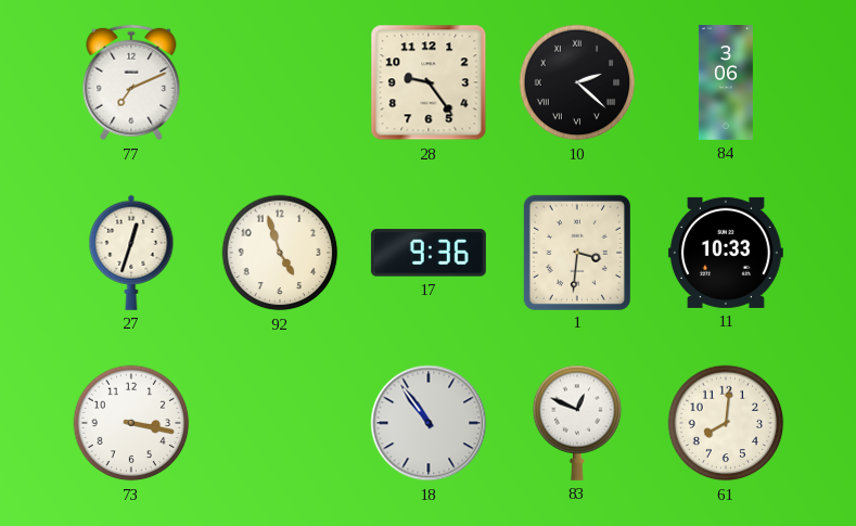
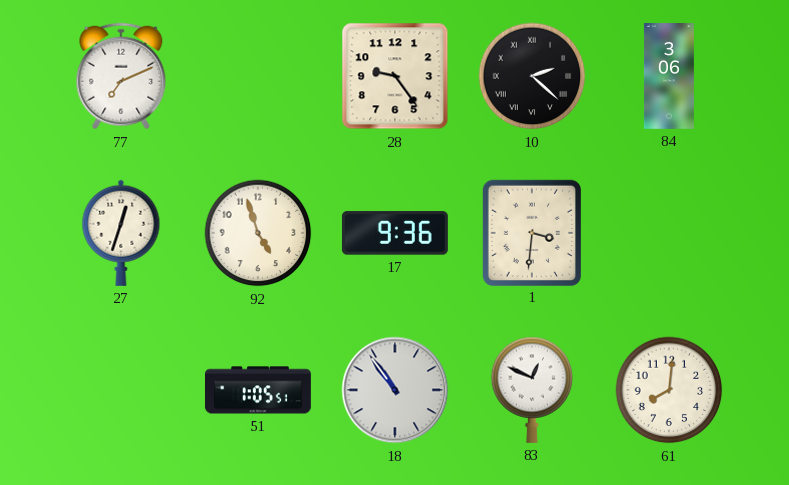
11: 10:33 -> none (726, 253)
73: 3:17 -> none (131, 423)
51: none -> 1:05 (258, 390)
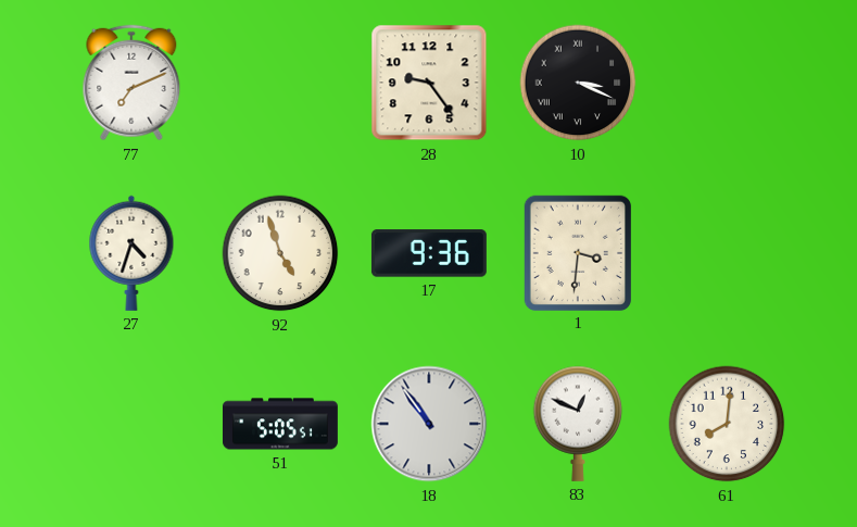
10: 2:22 -> 3:19 (578, 83)
84: 3:06 -> none (669, 77)
27: 12:33 -> 4:33 (131, 253)
51: 1:05 -> 5:05 (280, 424)
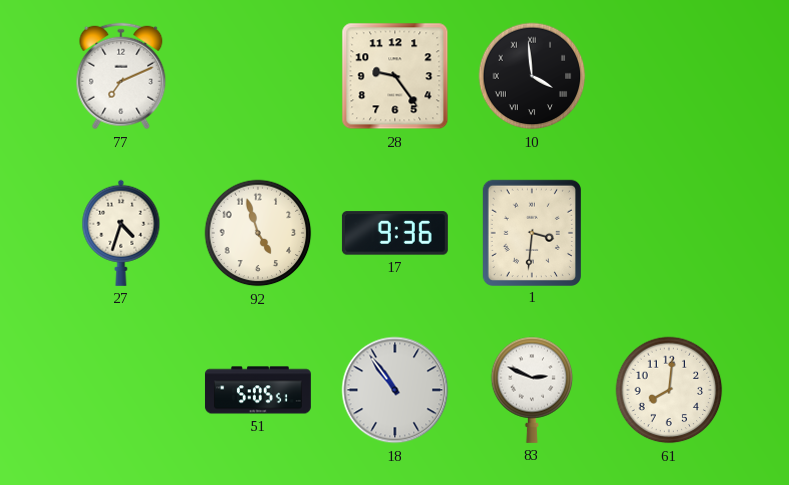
10: 3:19 -> 3:59 (532, 76)
83: 12:49 -> 2:49 (532, 390)
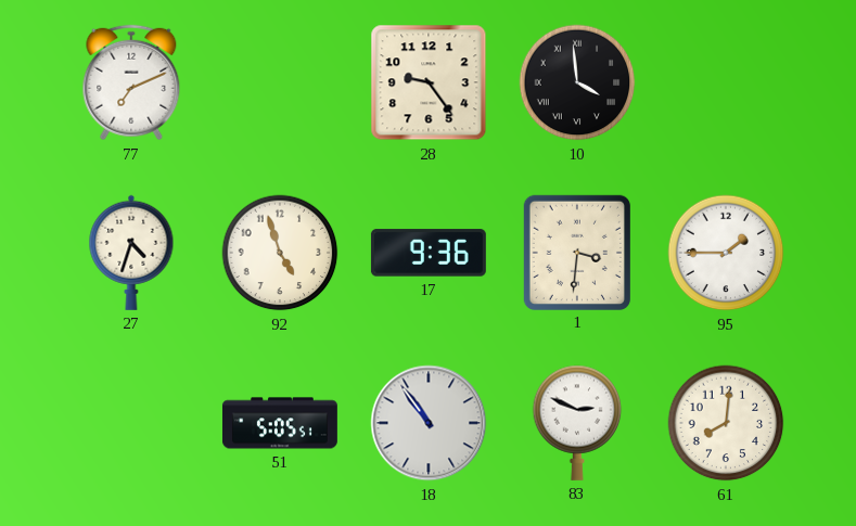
95: none -> 1:45 (726, 253)
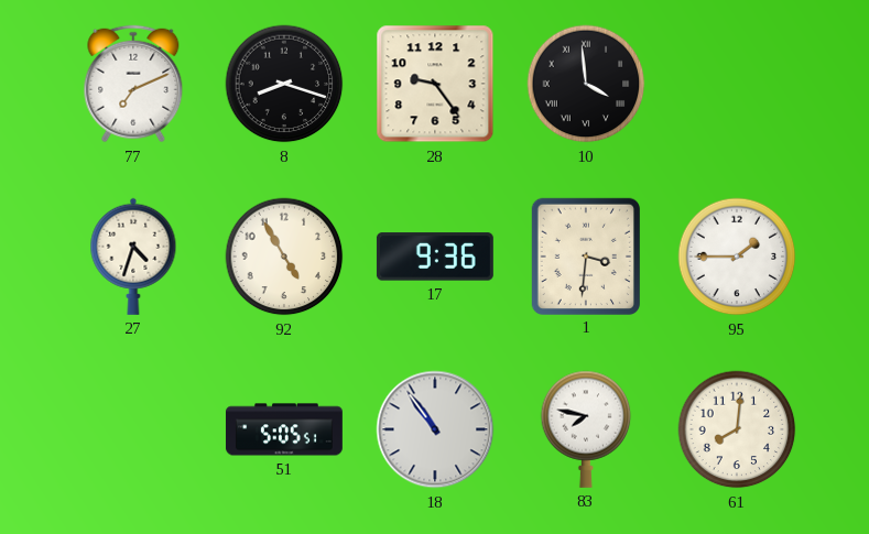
8: none -> 8:18 (284, 84)
92: 4:57 -> 4:55 (284, 257)
83: 2:49 -> 7:47 (586, 429)
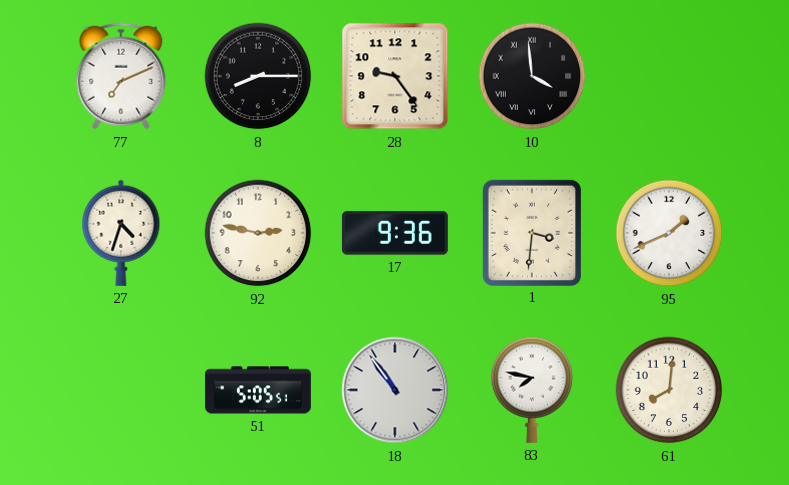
8: 8:18 -> 8:15 (258, 76)
92: 4:55 -> 2:47 (258, 233)
95: 1:45 -> 1:41 (669, 233)
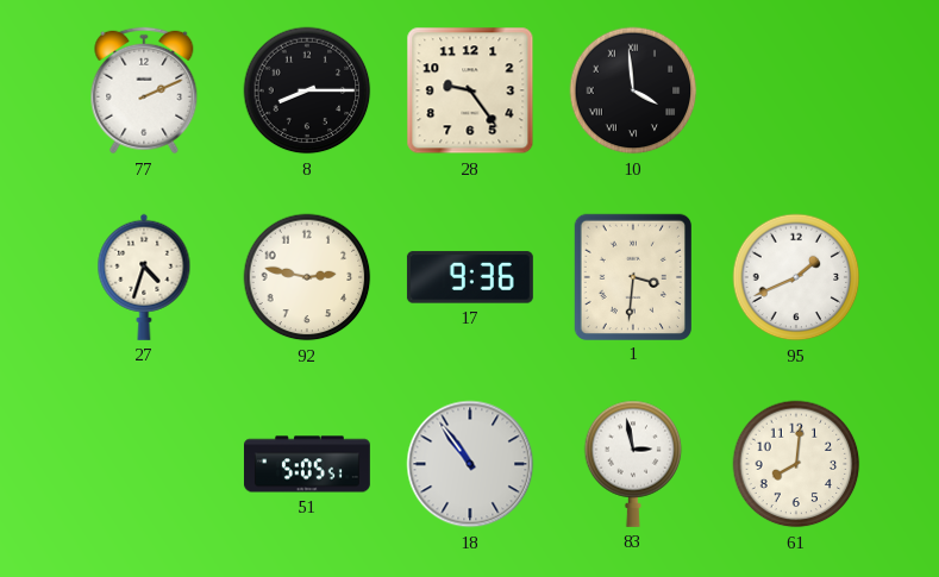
77: 7:11 -> 2:11 (144, 90)
83: 7:47 -> 2:58 (633, 464)
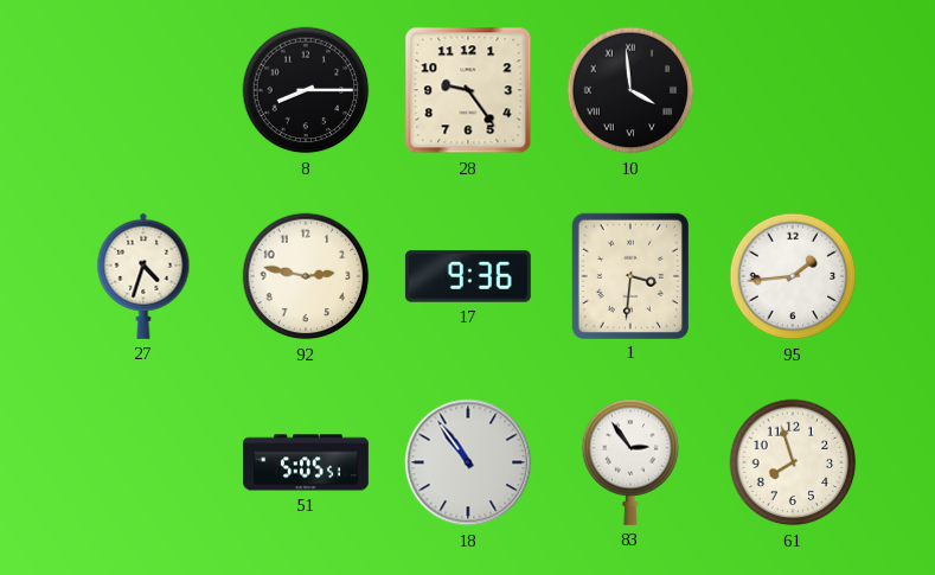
77: 2:11 -> none (144, 90)
95: 1:41 -> 1:44 (793, 276)
83: 2:58 -> 2:54 (630, 462)
61: 8:01 -> 7:57 (793, 462)
